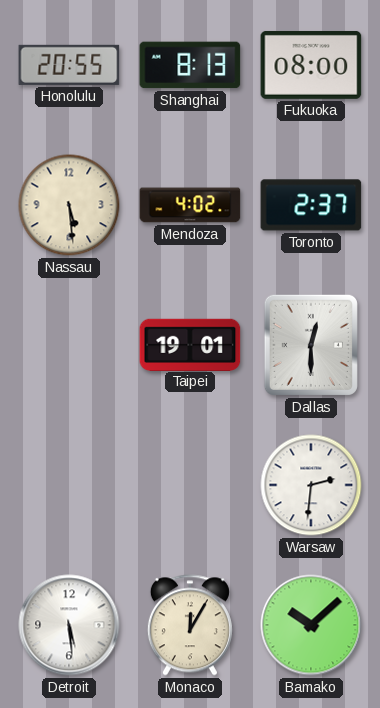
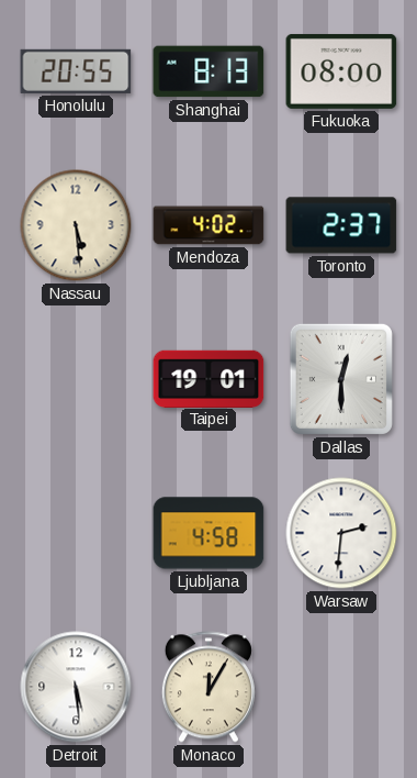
Ljubljana: none -> 4:58 (208, 533)
Bamako: 10:08 -> none (311, 625)
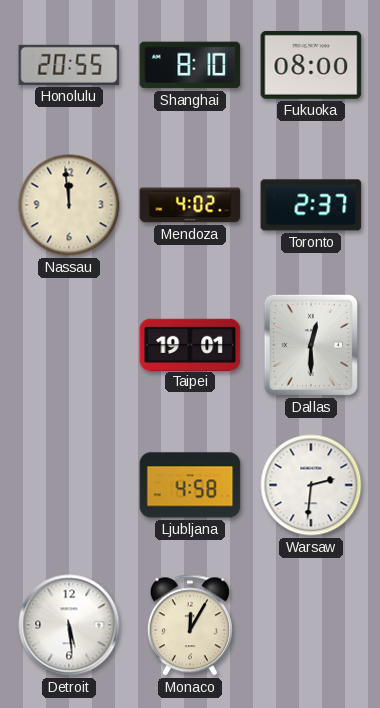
Shanghai: 8:13 -> 8:10 (190, 65)
Nassau: 5:29 -> 11:59 (69, 205)
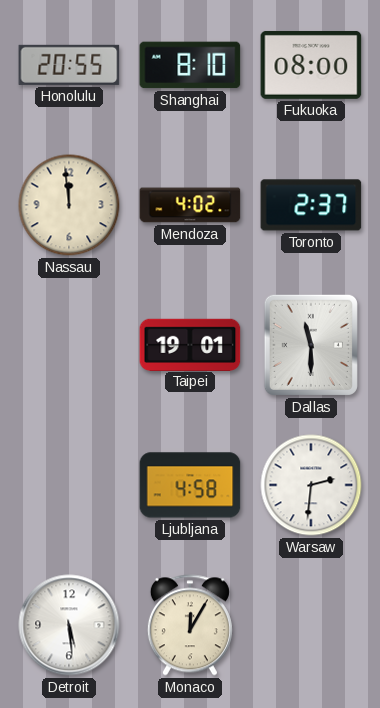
Dallas: 12:30 -> 11:30 (311, 345)
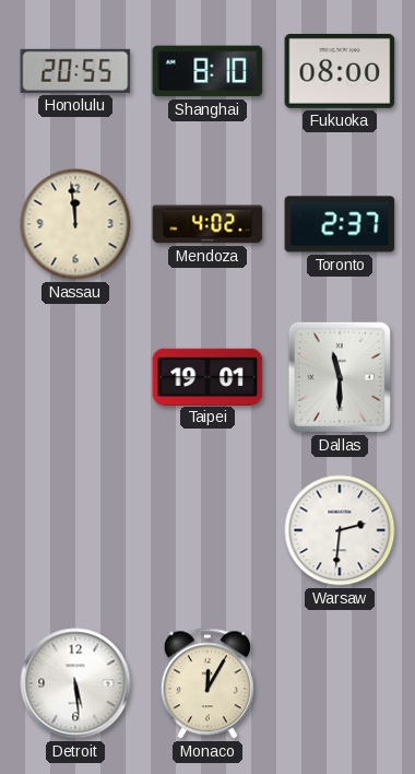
Ljubljana: 4:58 -> none (190, 485)
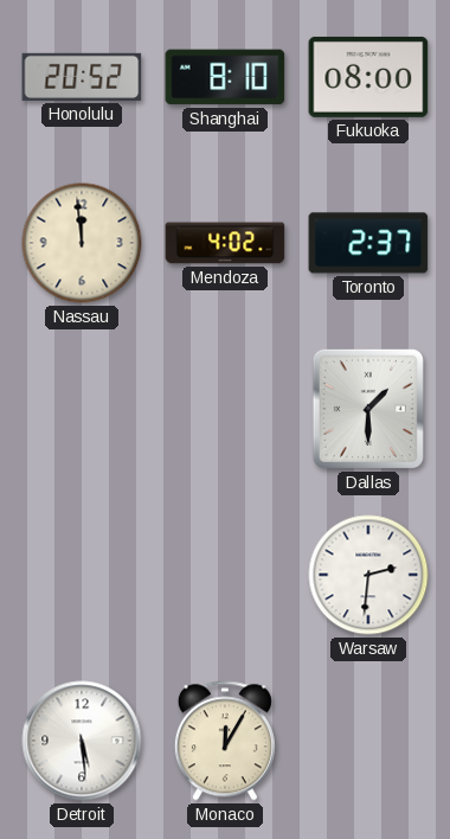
Honolulu: 20:55 -> 20:52 (82, 77)
Taipei: 19:01 -> none (207, 376)
Dallas: 11:30 -> 1:30 (368, 409)
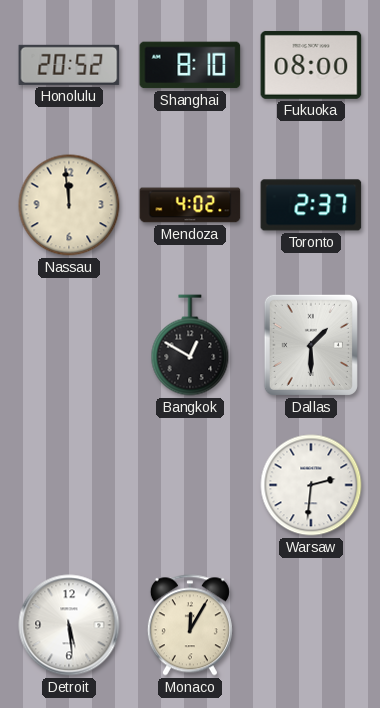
Bangkok: none -> 12:50 (190, 345)
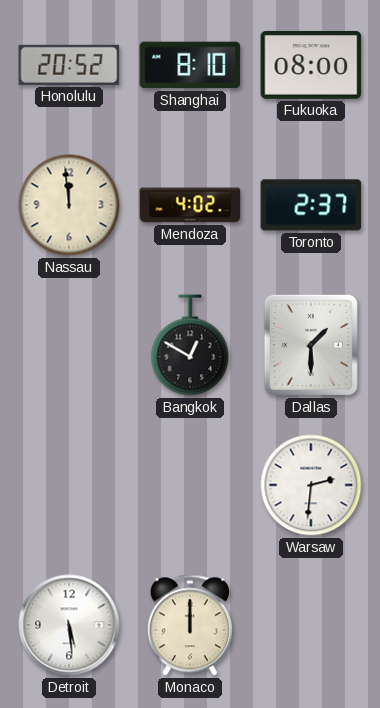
Monaco: 12:05 -> 12:00 (190, 625)
